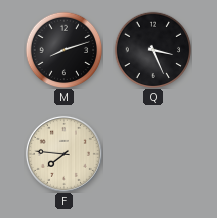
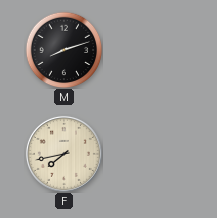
Q: 3:26 -> none (153, 50)
F: 7:46 -> 7:43 (64, 154)
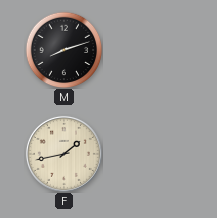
F: 7:43 -> 1:43 (64, 154)
